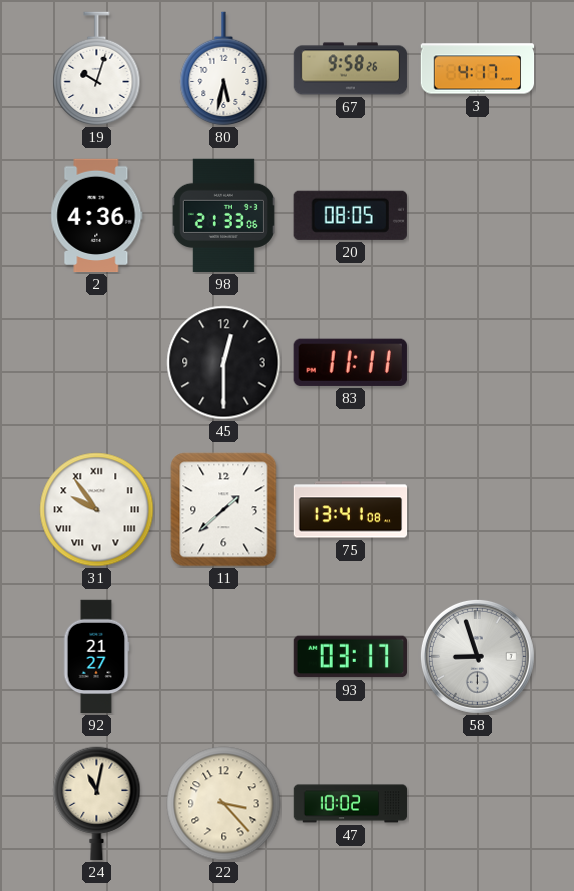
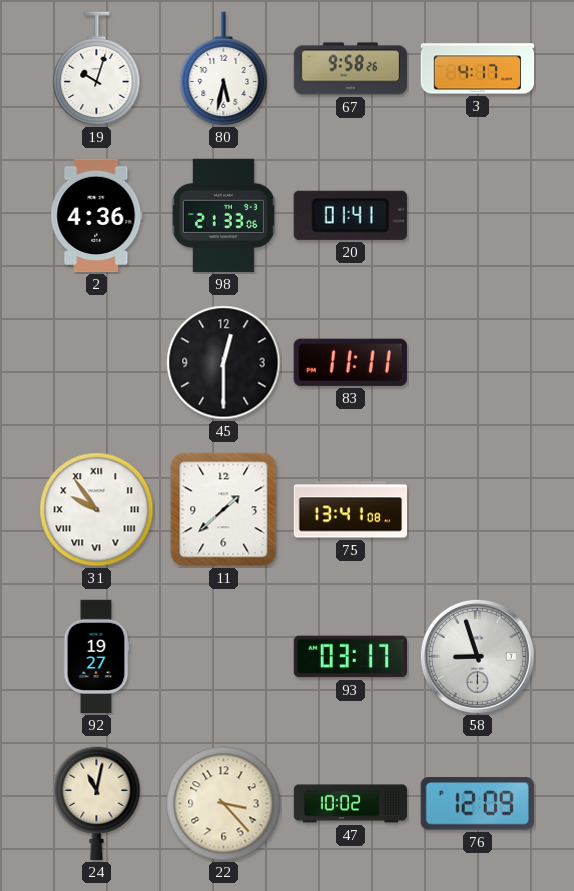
20: 08:05 -> 01:41 (350, 215)
92: 21:27 -> 19:27 (96, 657)
76: none -> 12:09 (477, 804)
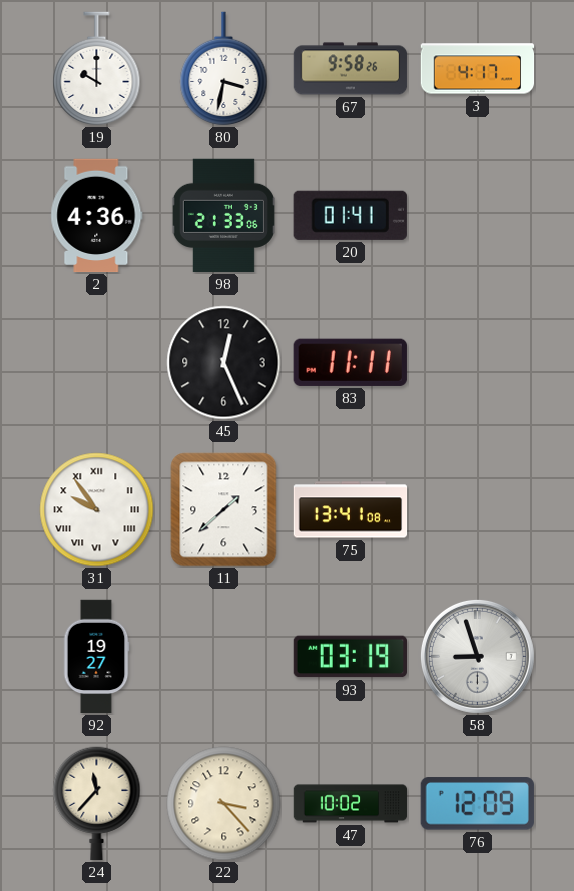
19: 10:03 -> 10:00 (97, 69)
80: 5:32 -> 3:32 (224, 69)
45: 12:30 -> 12:26 (224, 363)
93: 03:17 -> 03:19 (350, 657)
24: 11:02 -> 11:37 (97, 804)
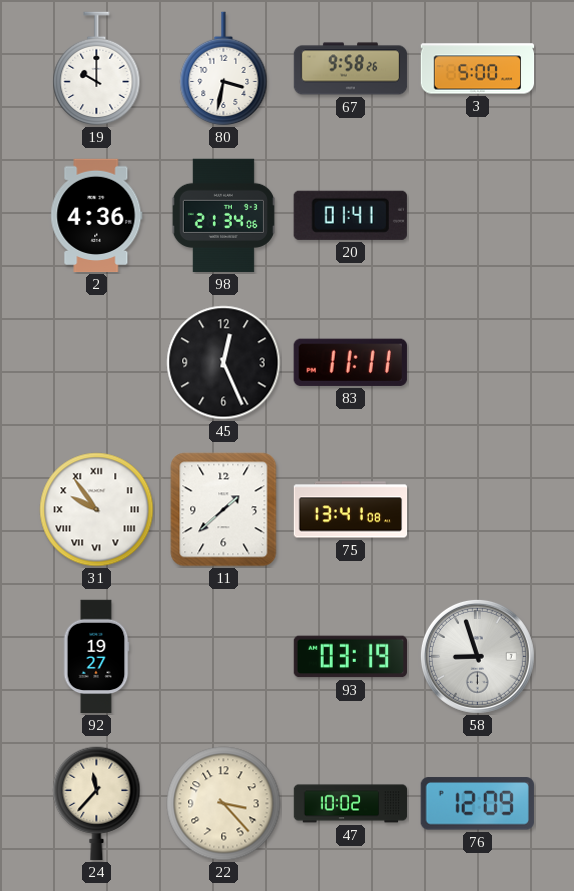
3: 4:17 -> 5:00 (478, 69)
98: 21:33 -> 21:34 (223, 216)
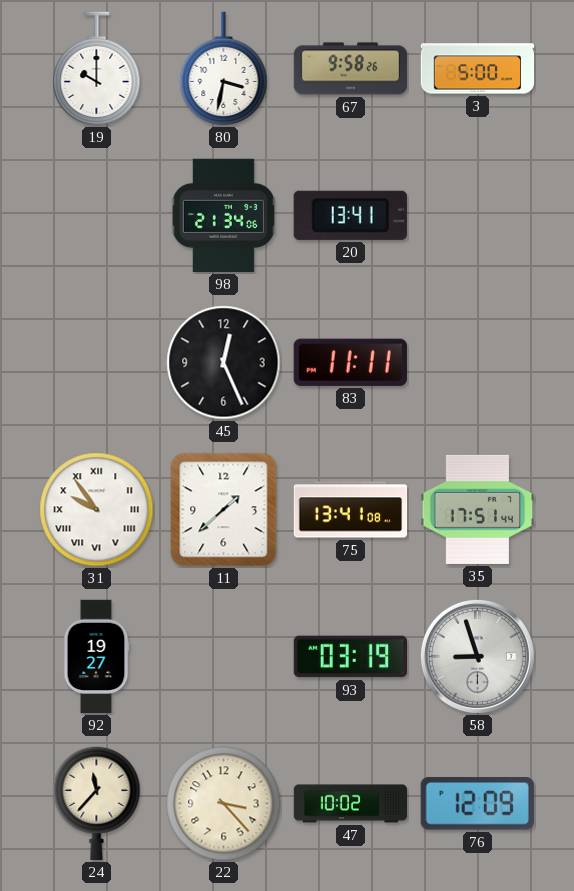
2: 4:36 -> none (97, 216)
20: 01:41 -> 13:41 (350, 215)
35: none -> 17:51 (478, 509)
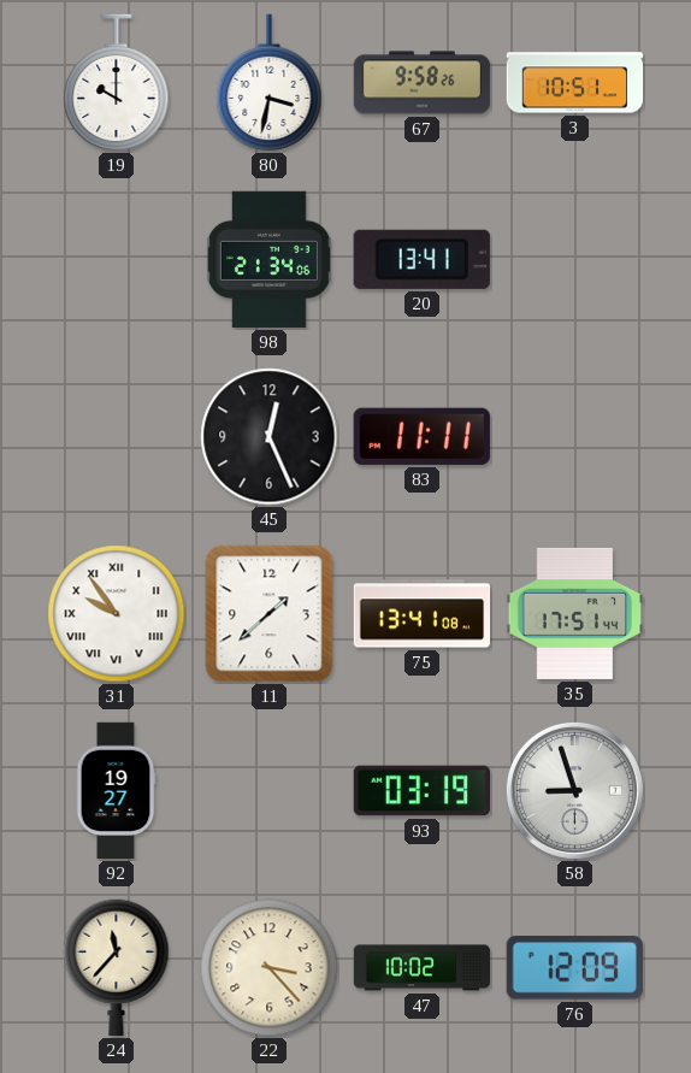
3: 5:00 -> 10:51 (575, 83)
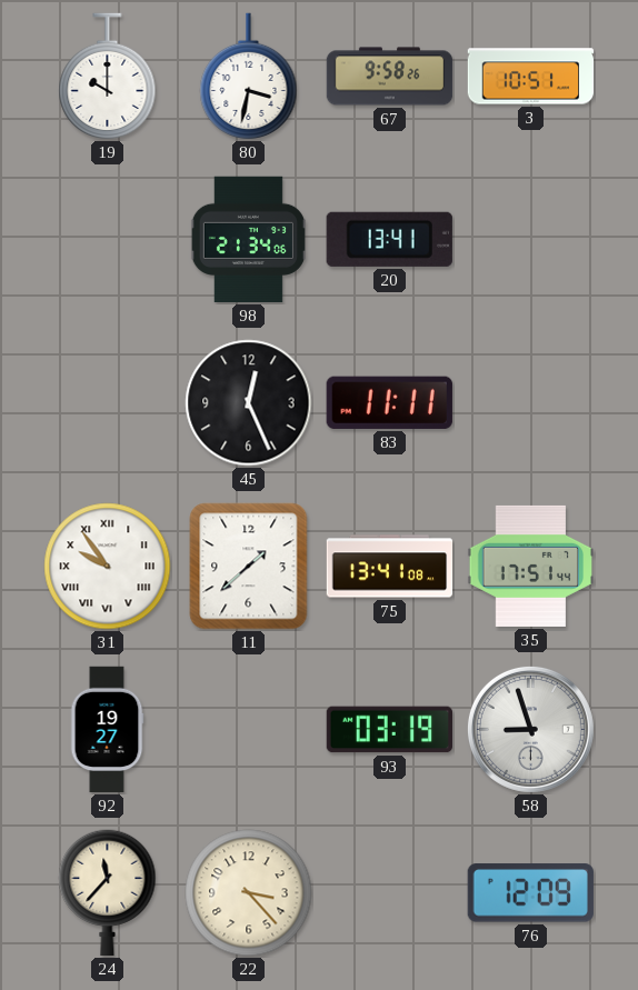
47: 10:02 -> none (423, 968)
